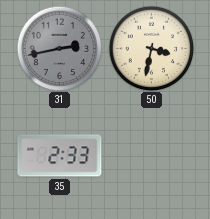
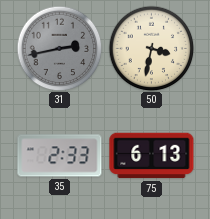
75: none -> 6:13 (152, 156)
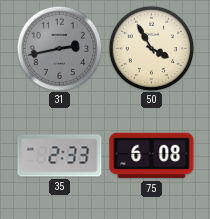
50: 3:32 -> 3:55 (151, 48)
75: 6:13 -> 6:08 (152, 156)
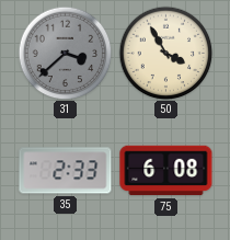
31: 2:43 -> 3:38 (65, 53)
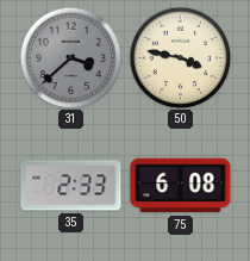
50: 3:55 -> 3:47 (180, 57)
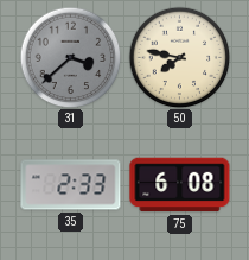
50: 3:47 -> 7:47 (179, 57)
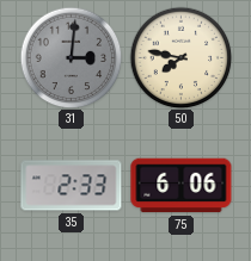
31: 3:38 -> 3:01 (71, 57)
75: 6:08 -> 6:06 (182, 186)
